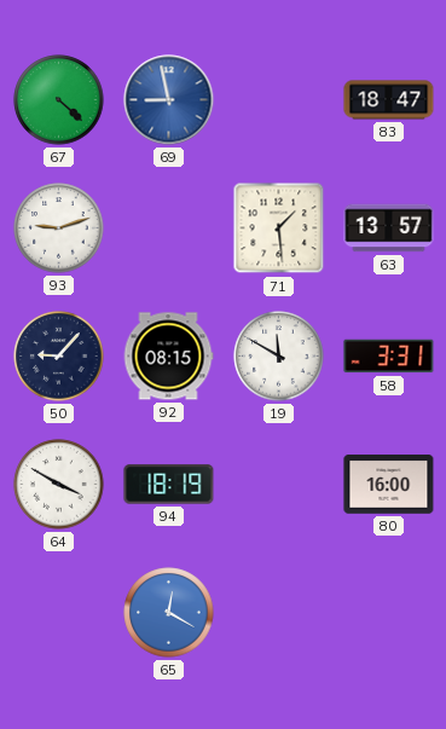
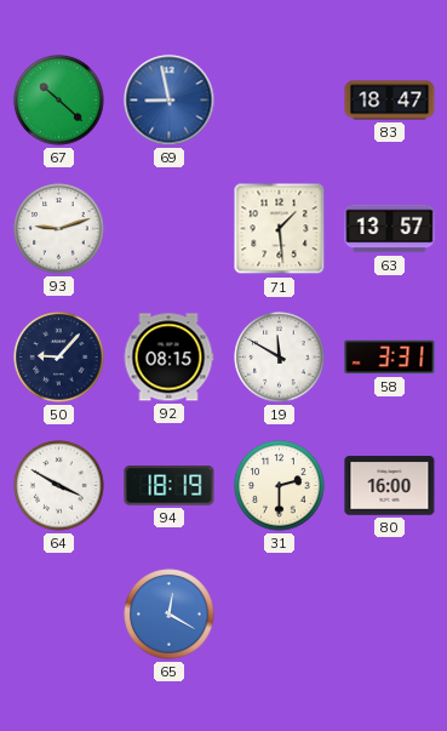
67: 4:22 -> 10:22 (59, 101)
31: none -> 2:30 (280, 486)
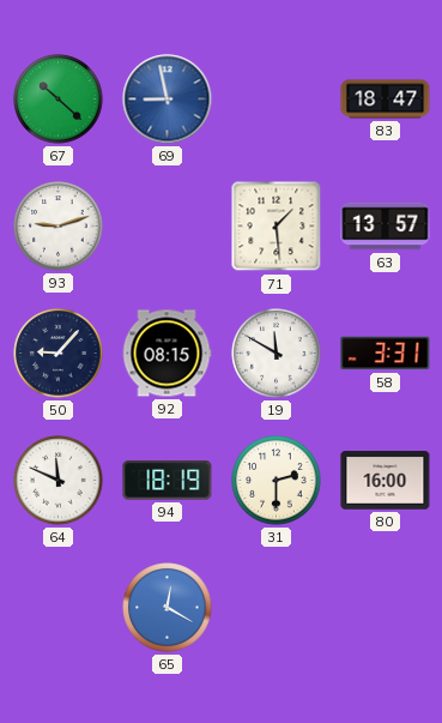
64: 3:50 -> 11:49 (59, 481)
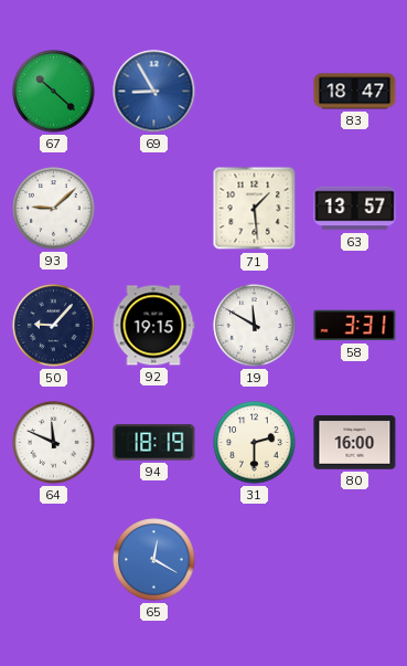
69: 8:58 -> 8:55 (154, 92)
93: 9:12 -> 9:08 (54, 209)
92: 08:15 -> 19:15 (153, 326)
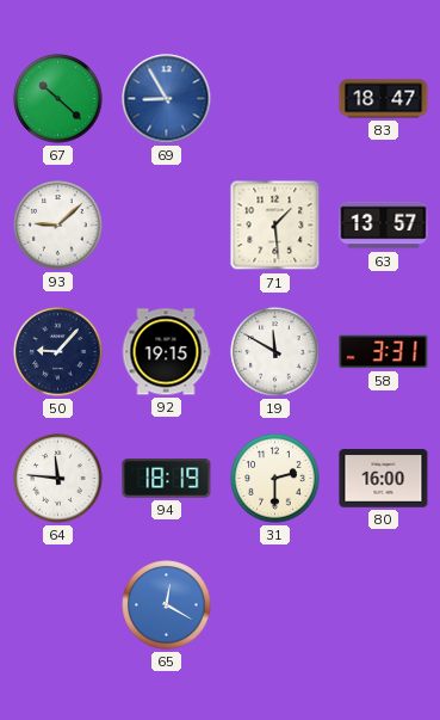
64: 11:49 -> 11:46 (58, 479)
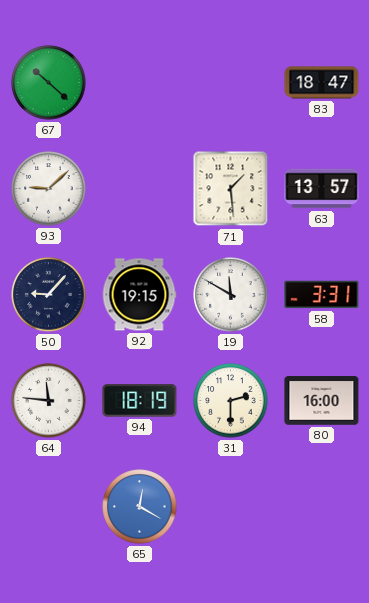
69: 8:55 -> none (167, 99)
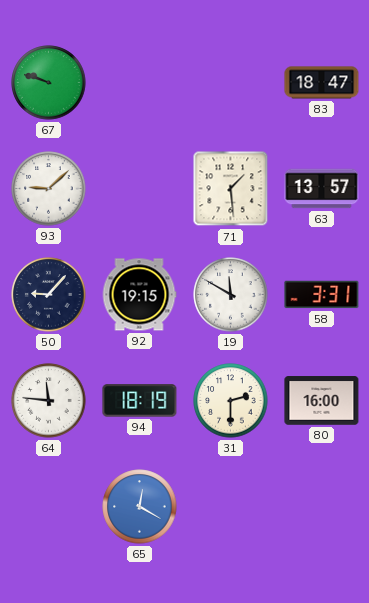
67: 10:22 -> 9:48 (49, 83)
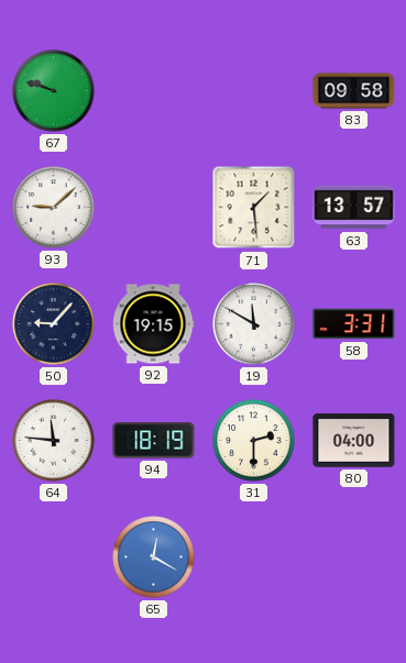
83: 18:47 -> 09:58 (354, 91)
80: 16:00 -> 04:00 (354, 441)
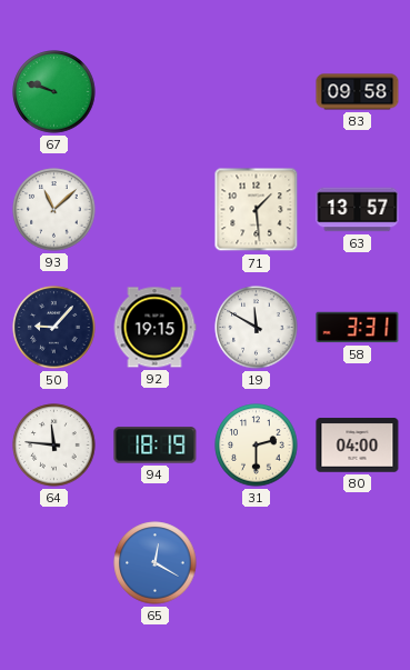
93: 9:08 -> 11:08 (54, 210)
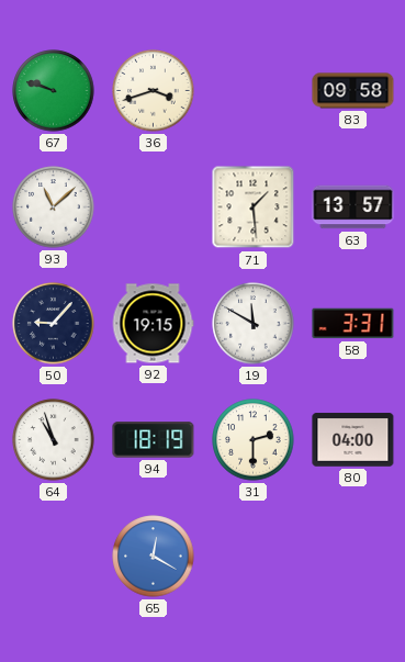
36: none -> 3:42 (154, 91)
64: 11:46 -> 10:57 (54, 440)
